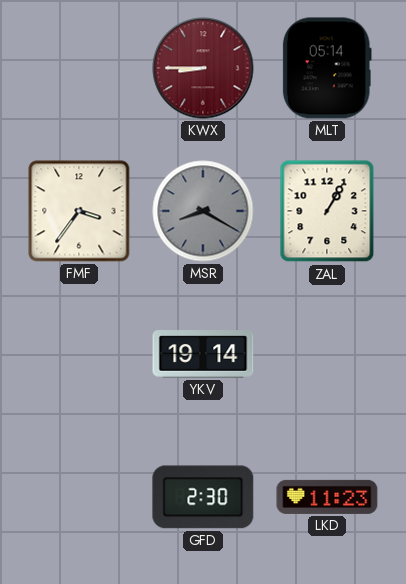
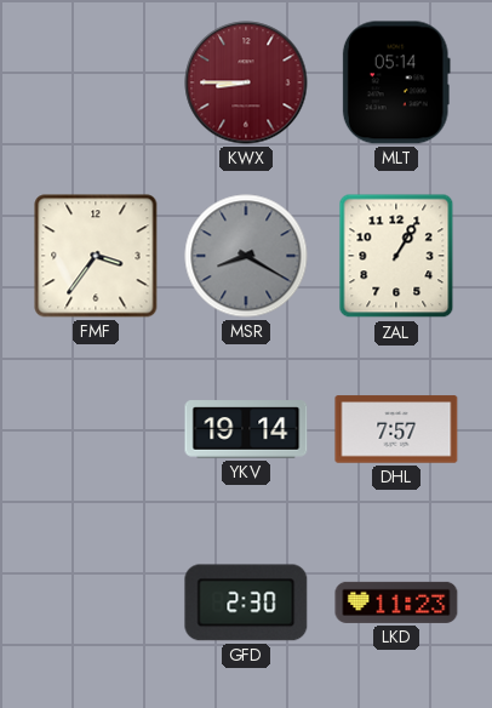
DHL: none -> 7:57 (396, 429)
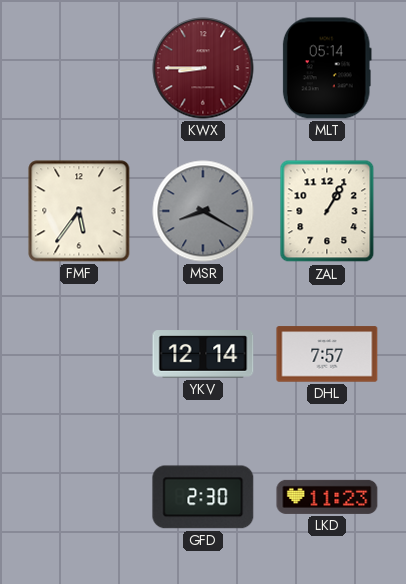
FMF: 3:36 -> 5:36 (79, 211)
YKV: 19:14 -> 12:14 (203, 354)
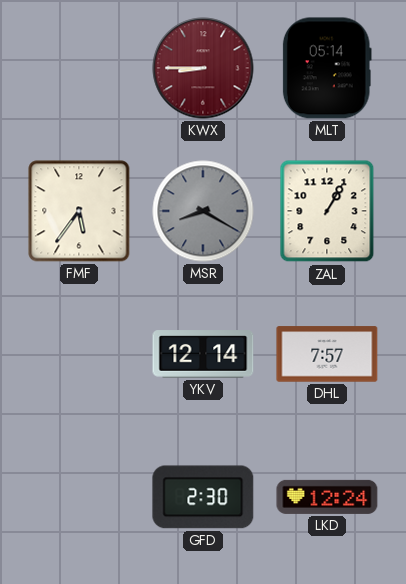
LKD: 11:23 -> 12:24 (327, 497)
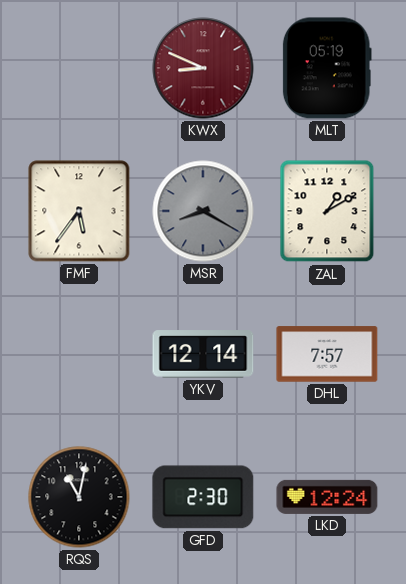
KWX: 8:45 -> 8:49 (203, 68)
MLT: 05:14 -> 05:19 (327, 68)
ZAL: 1:05 -> 1:10 (327, 211)
RQS: none -> 11:02 (79, 497)
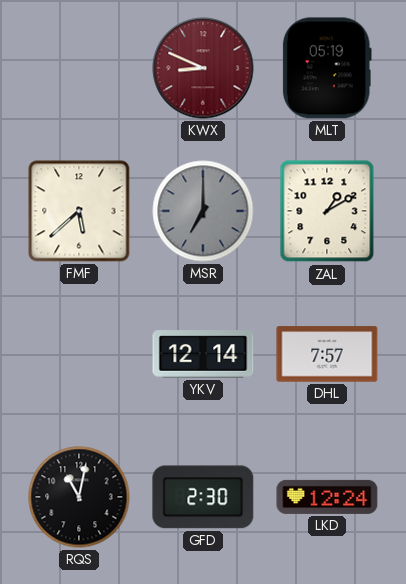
FMF: 5:36 -> 5:38 (79, 211)
MSR: 8:20 -> 7:00 (203, 211)
